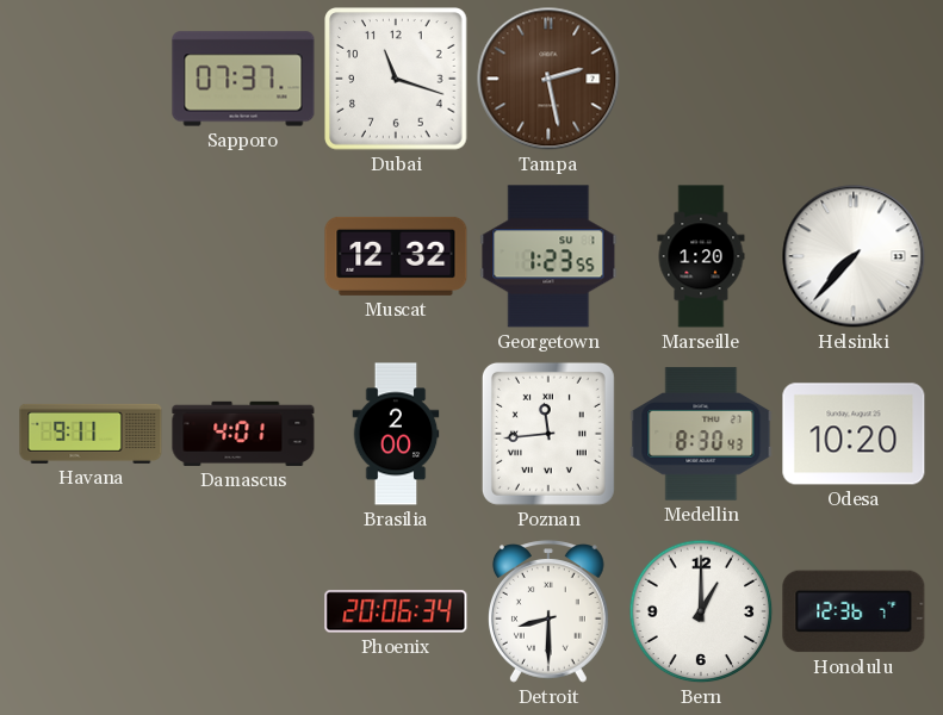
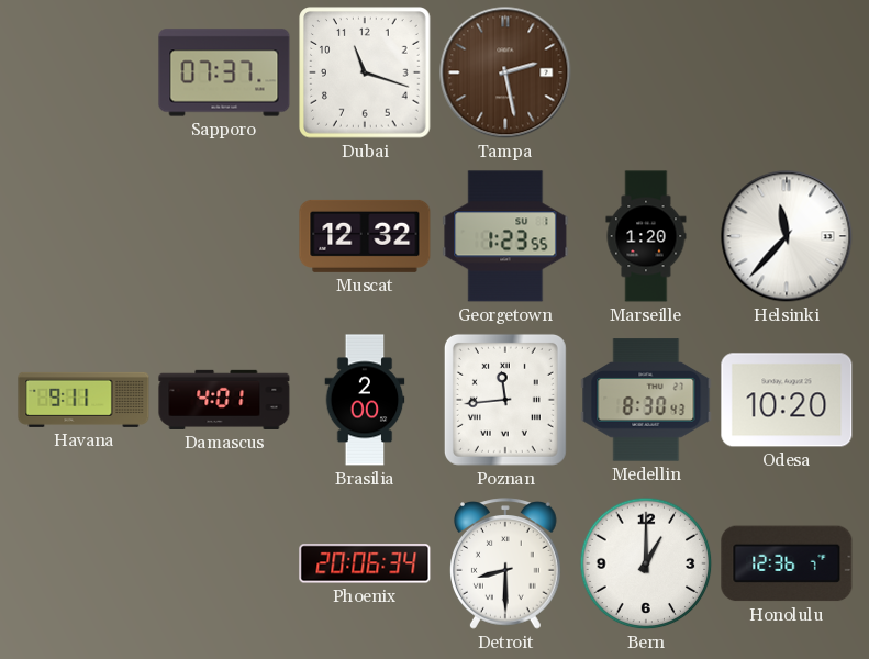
Helsinki: 7:37 -> 11:37 (787, 236)
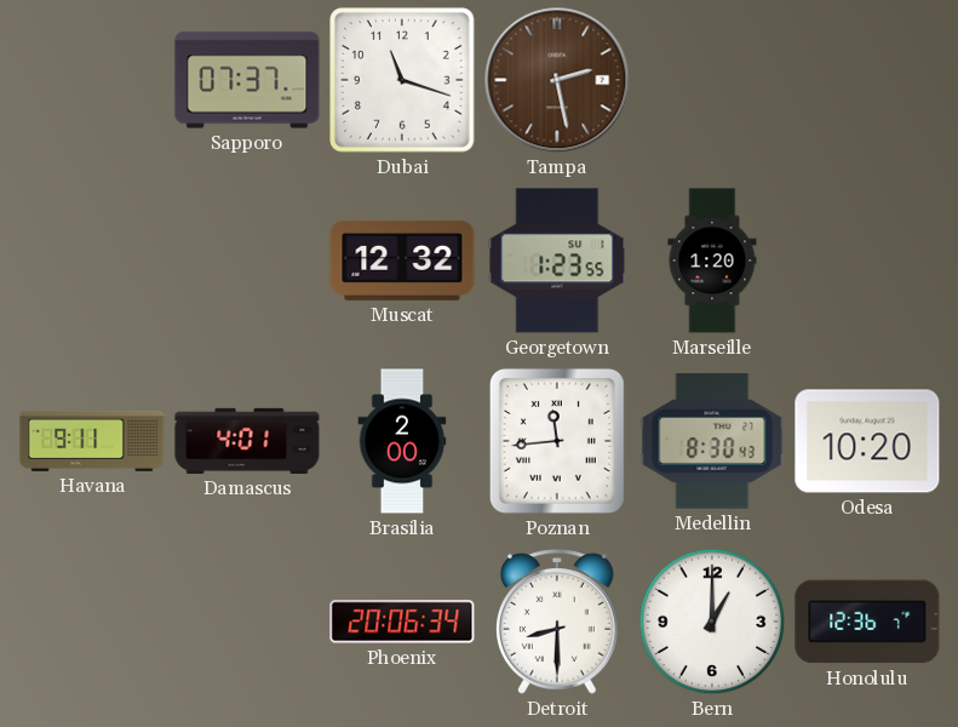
Helsinki: 11:37 -> none (787, 236)
